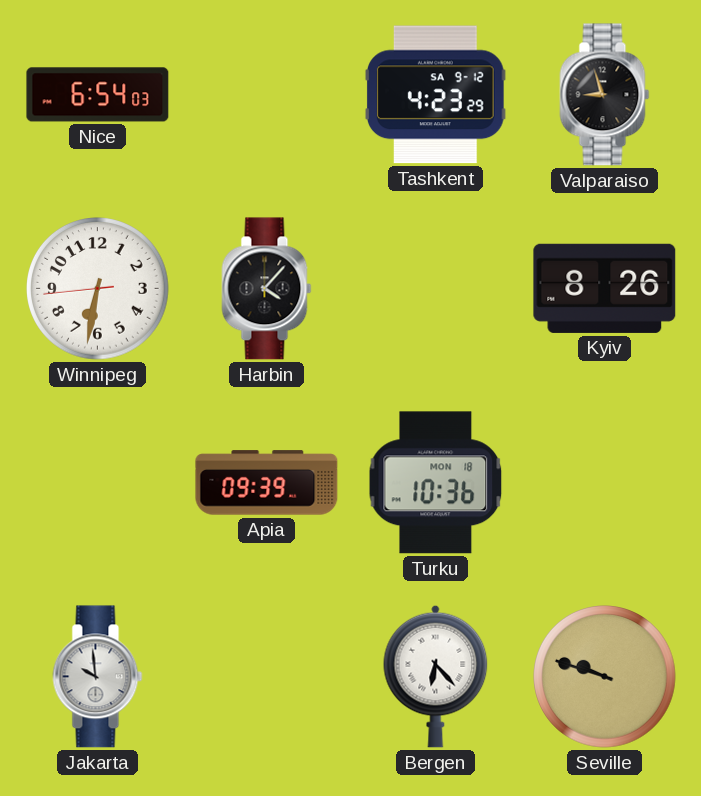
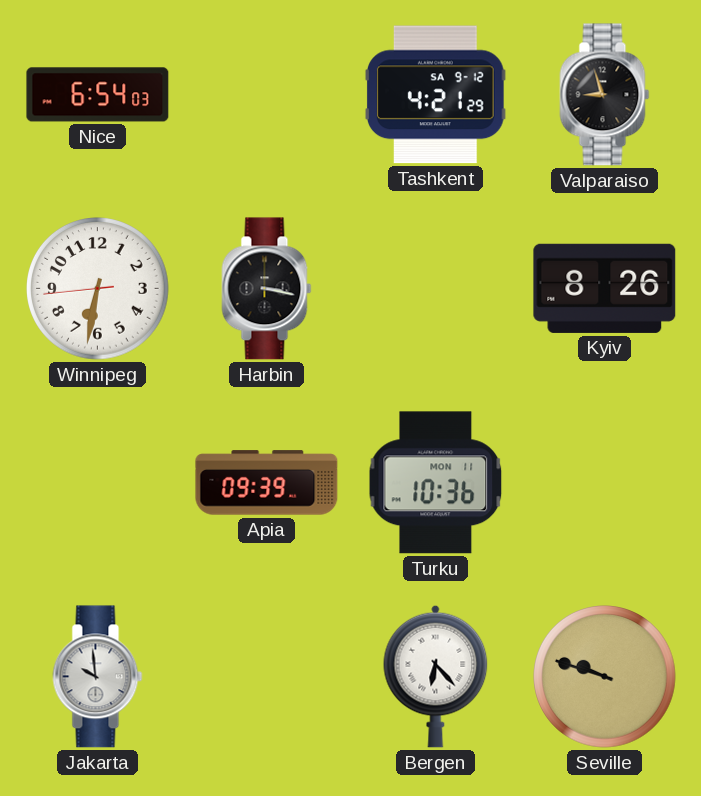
Tashkent: 4:23 -> 4:21 (436, 95)
Harbin: 4:07 -> 3:17 (267, 289)
Turku date: MON 18 -> MON 11 (436, 483)
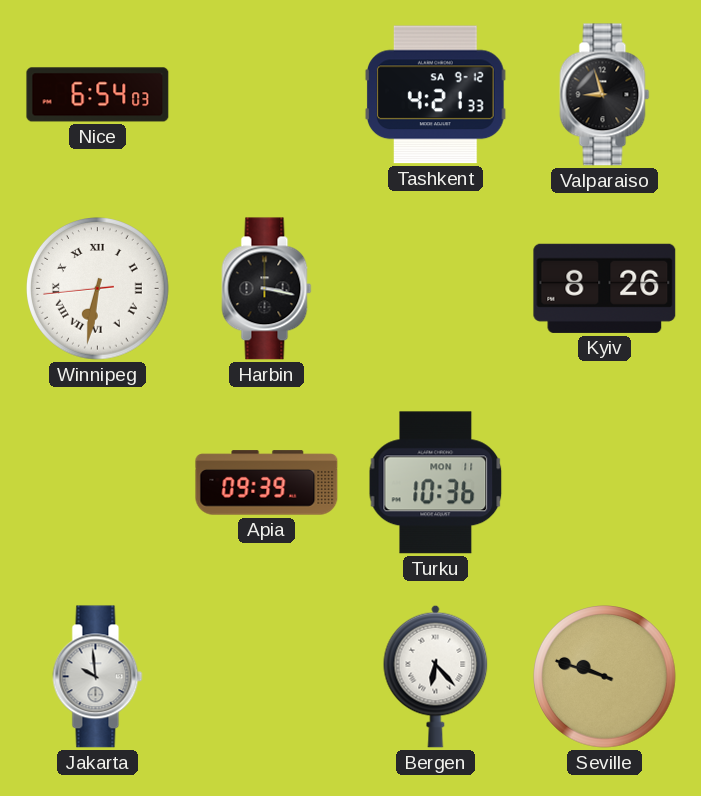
Tashkent: 4:21:29 -> 4:21:33 (436, 95)
Winnipeg numerals: Arabic -> Roman (98, 289)
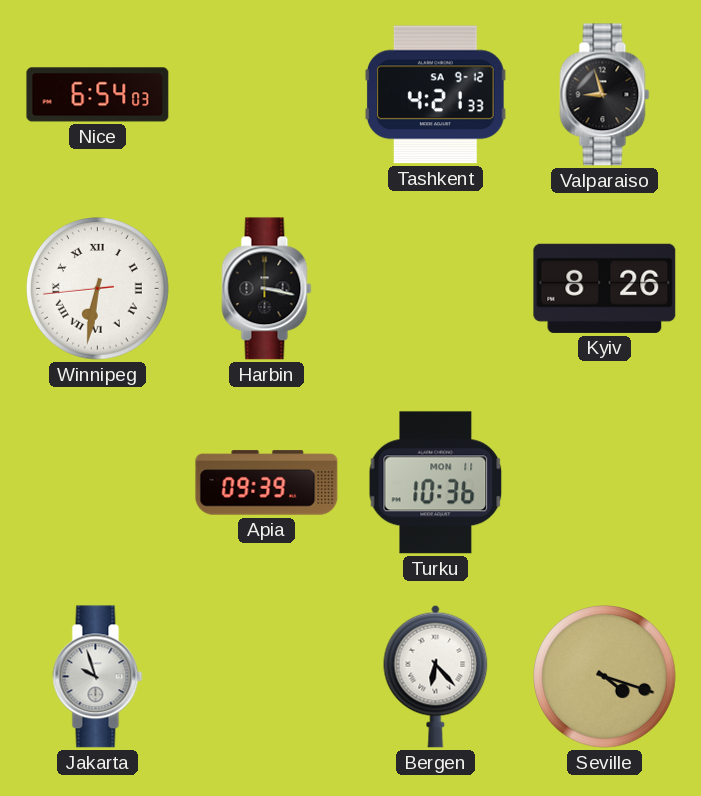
Jakarta: 9:59 -> 9:57 (98, 677)
Seville: 9:48 -> 4:18 (605, 677)
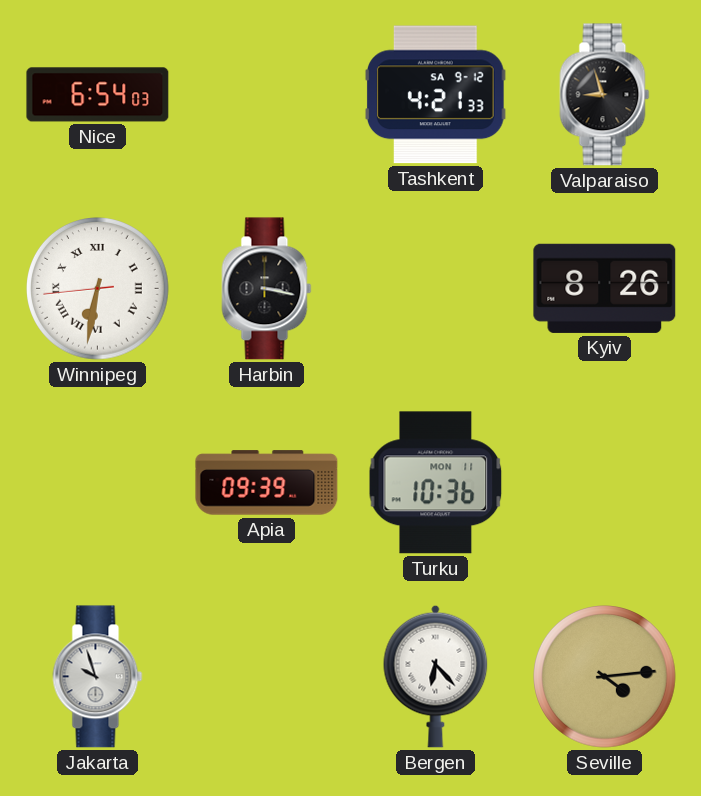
Seville: 4:18 -> 4:14 (605, 677)
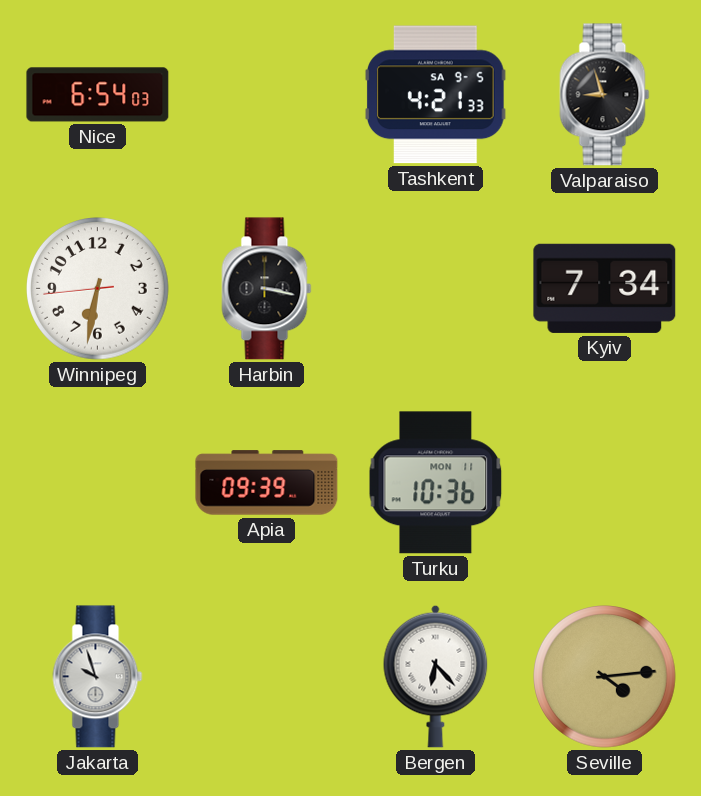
Tashkent date: SA 9-12 -> SA 9-5 (436, 95)
Winnipeg numerals: Roman -> Arabic (98, 289)
Kyiv: 8:26 -> 7:34 (605, 288)
